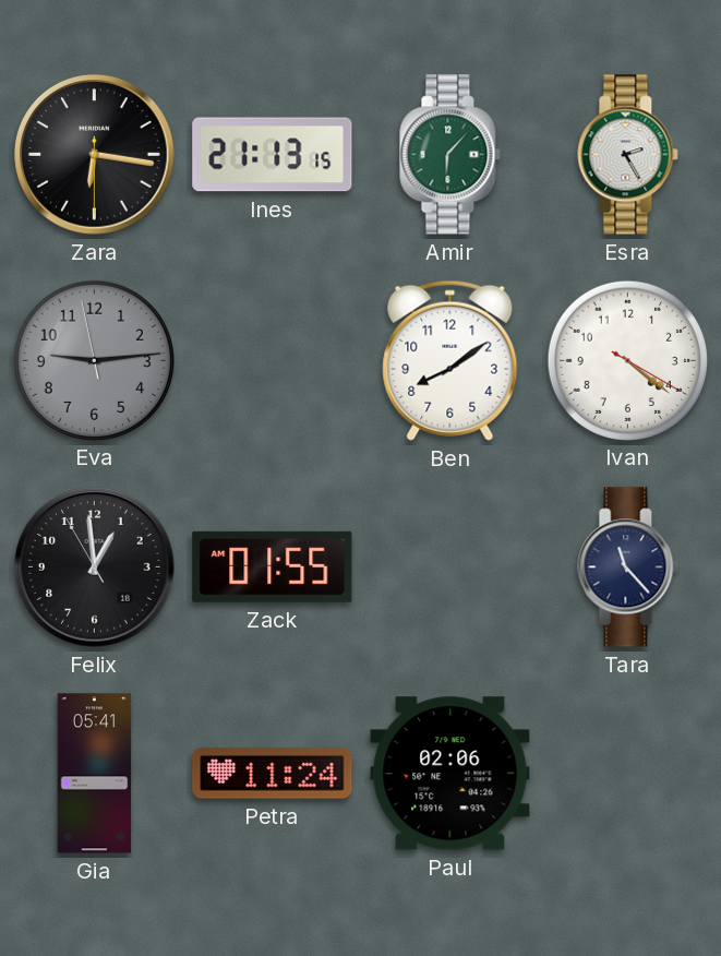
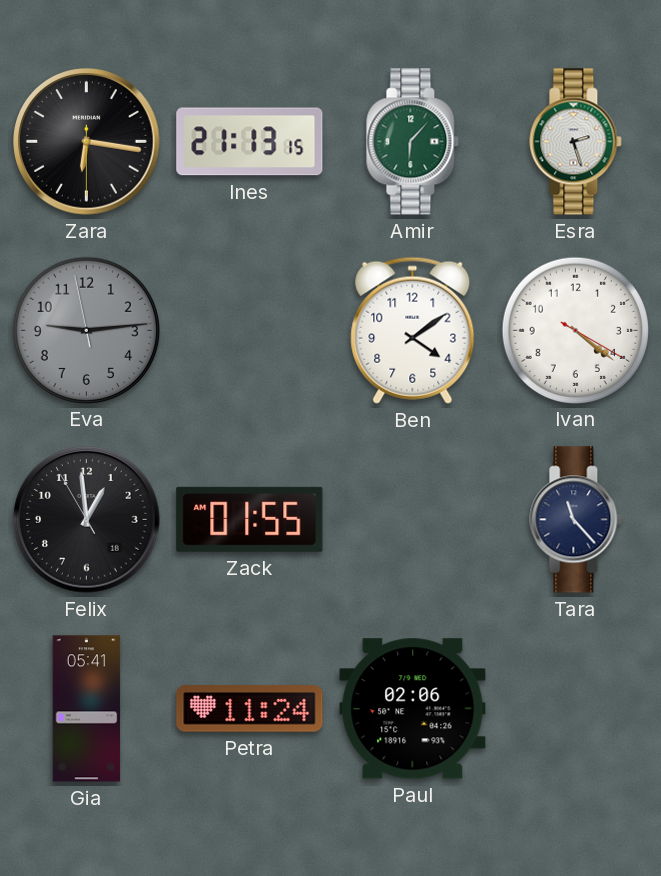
Esra: 2:25 -> 2:27 (576, 142)
Ben: 8:09 -> 4:09 (413, 330)
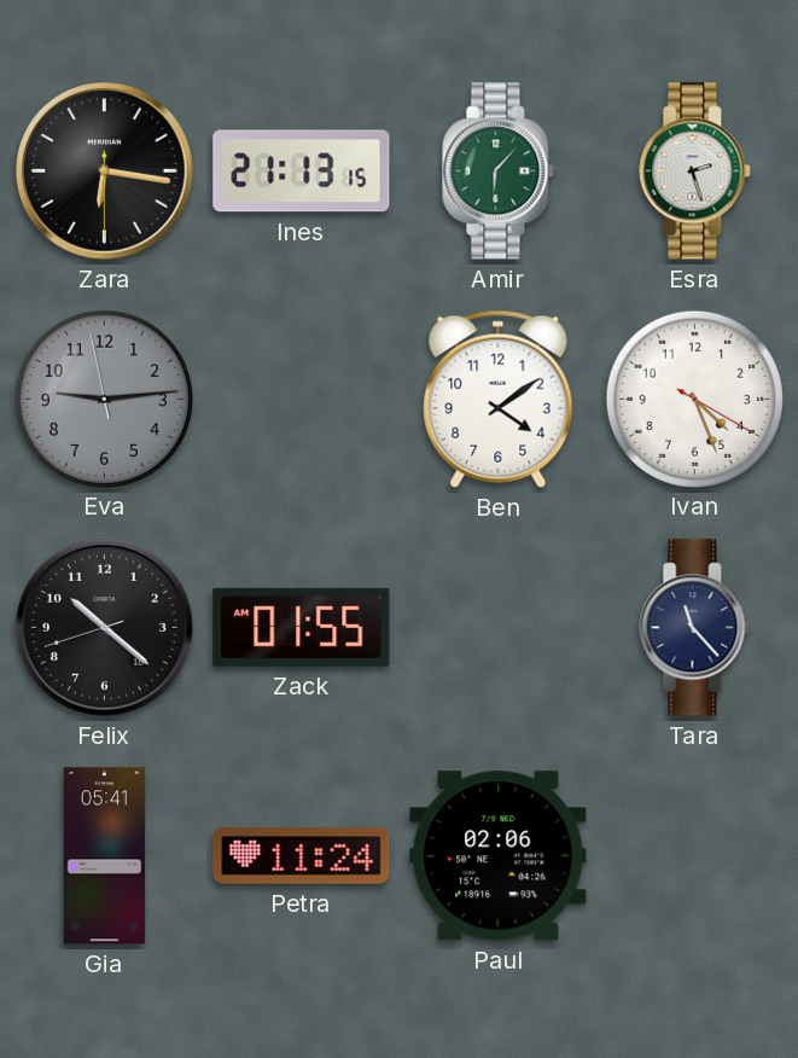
Ivan: 4:21 -> 4:26 (694, 399)
Felix: 12:58 -> 10:21 (105, 628)
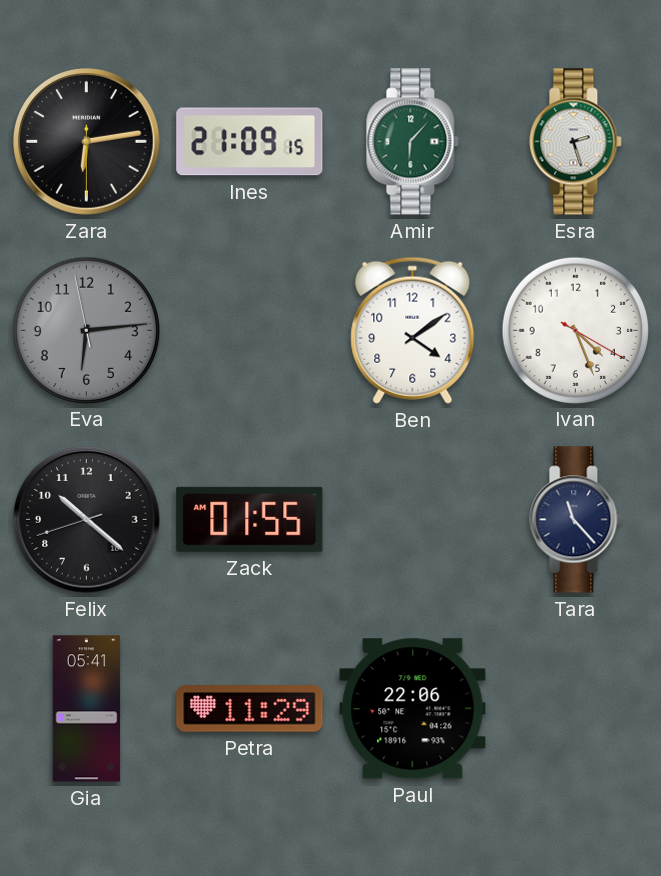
Zara: 6:16 -> 6:13 (87, 142)
Ines: 21:13 -> 21:09 (250, 142)
Eva: 9:13 -> 6:13 (86, 330)
Petra: 11:24 -> 11:29 (250, 709)
Paul: 02:06 -> 22:06 (413, 709)
